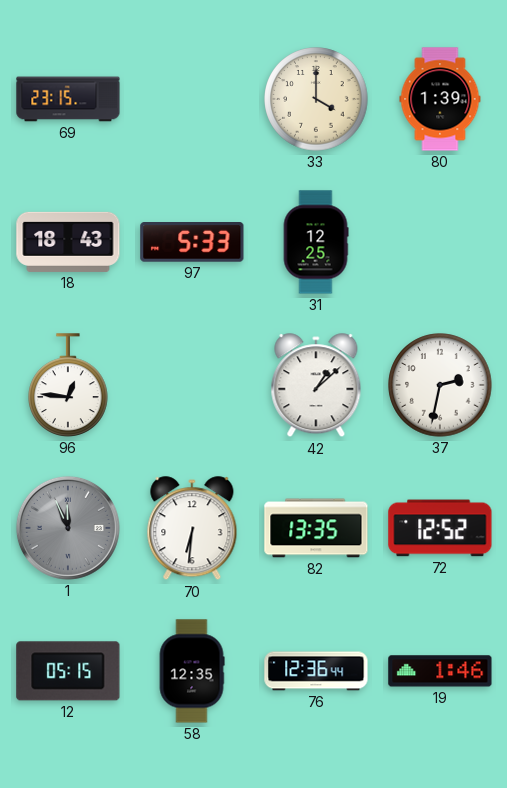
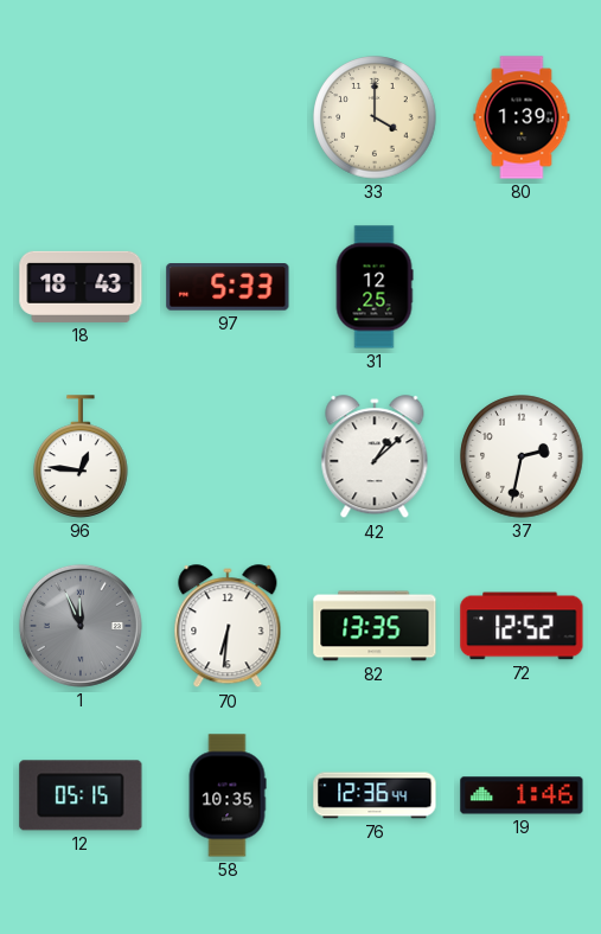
69: 23:15 -> none (68, 99)
58: 12:35 -> 10:35 (228, 795)
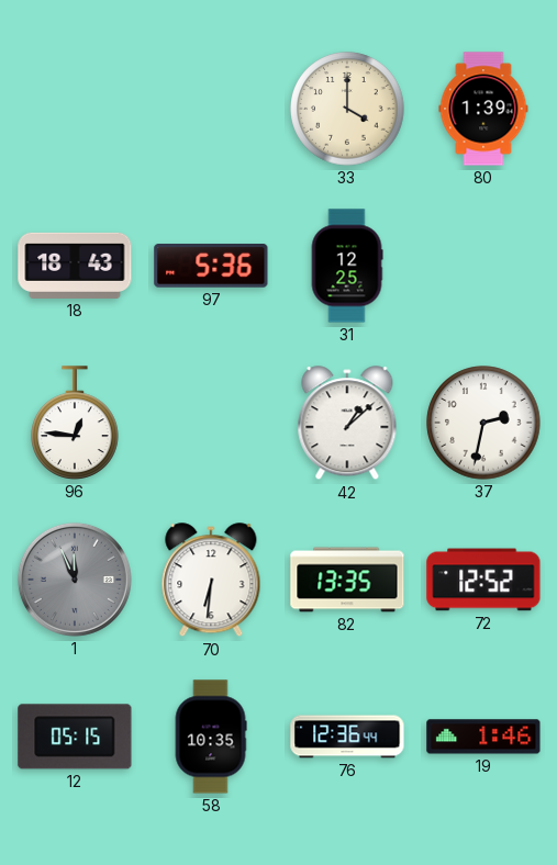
97: 5:33 -> 5:36 (211, 266)
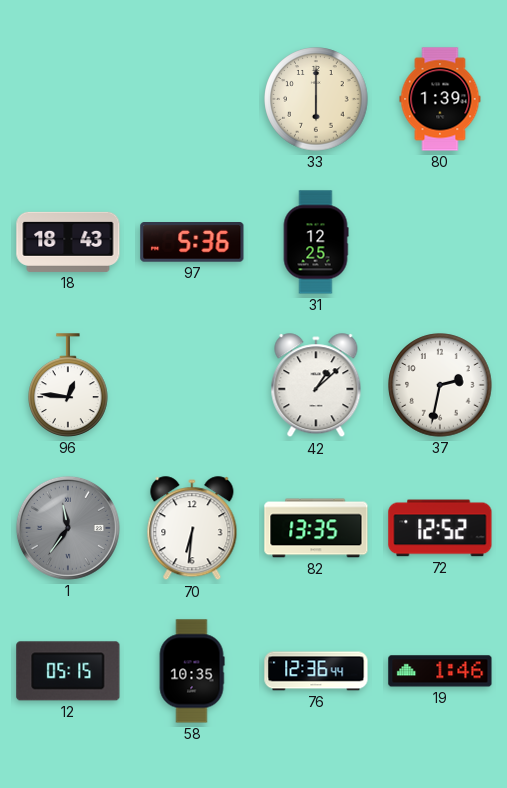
33: 4:00 -> 6:00 (316, 99)
1: 11:56 -> 11:36 (68, 528)
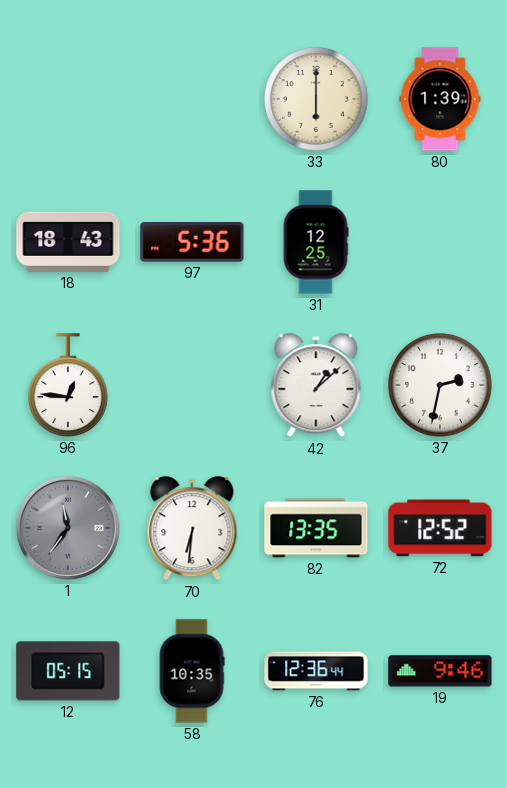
19: 1:46 -> 9:46 (440, 671)
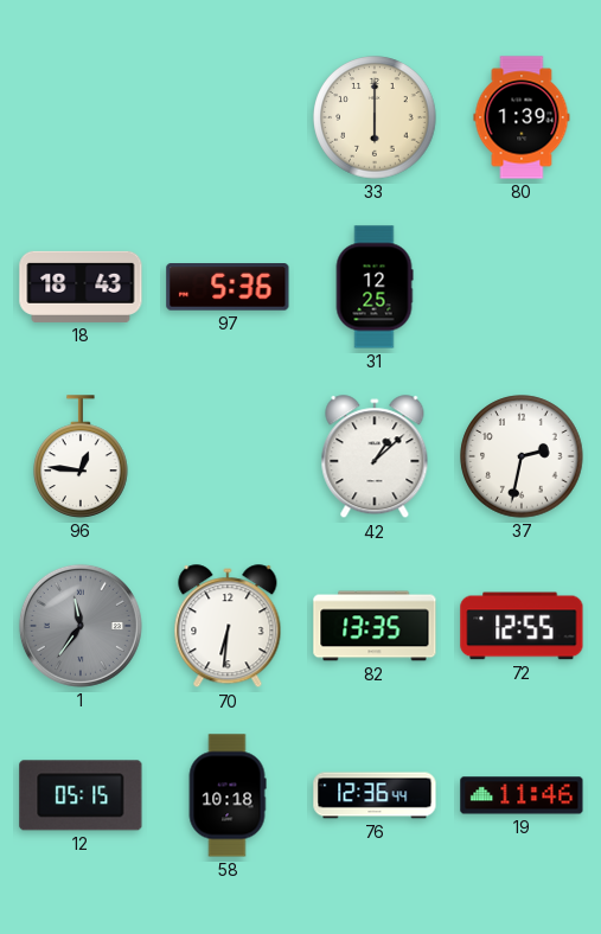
72: 12:52 -> 12:55 (522, 626)
58: 10:35 -> 10:18 (228, 795)
19: 9:46 -> 11:46 (522, 795)
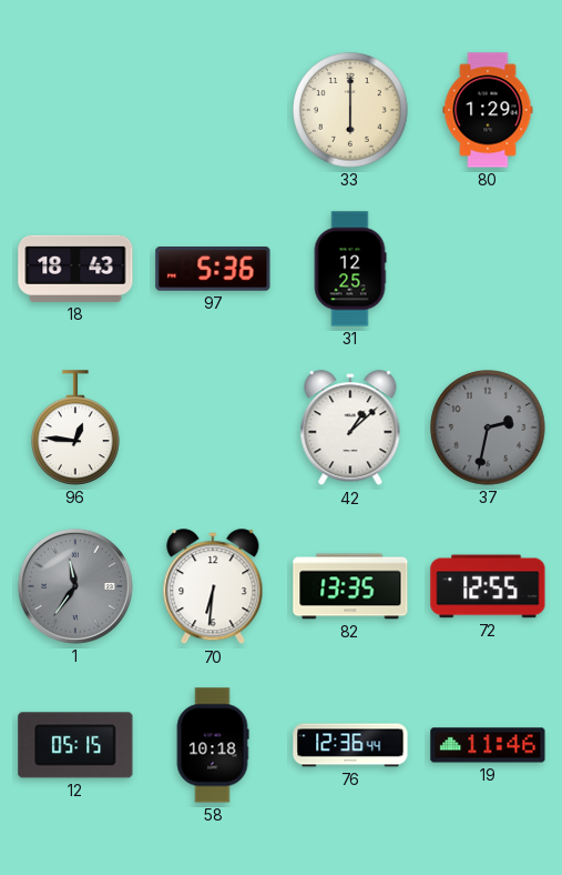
80: 1:39 -> 1:29 (488, 110)
37 dial: white -> grey (488, 428)
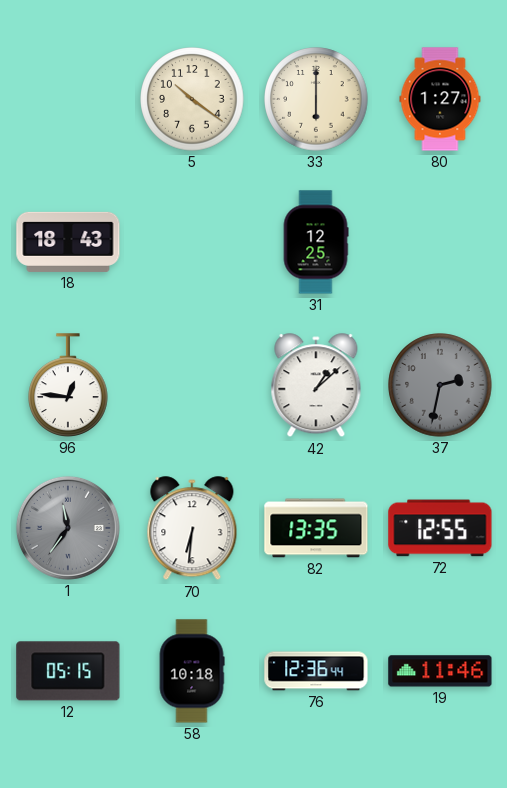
5: none -> 10:21 (192, 99)
80: 1:29 -> 1:27 (440, 99)
97: 5:36 -> none (213, 269)
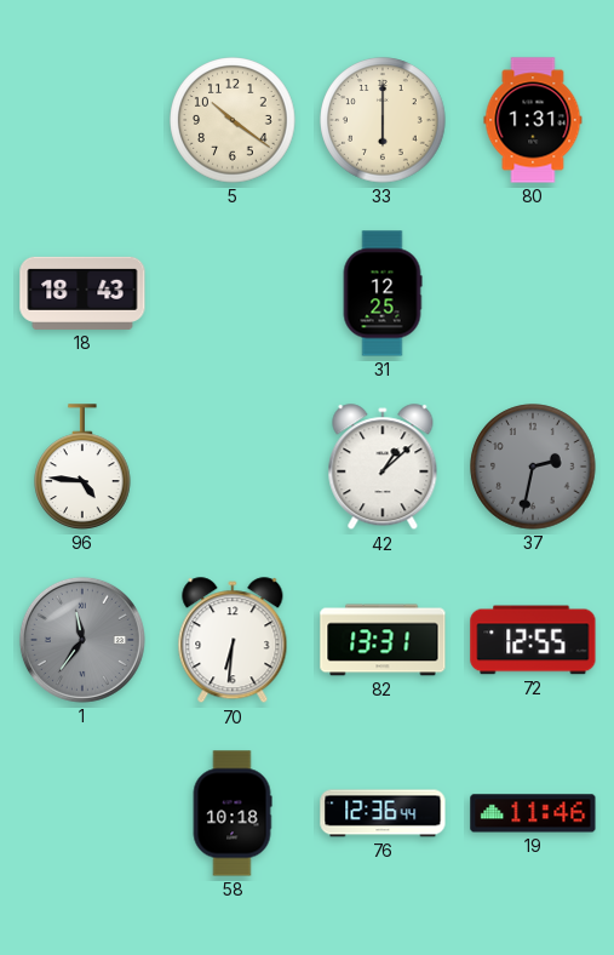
80: 1:27 -> 1:31 (533, 120)
96: 12:46 -> 4:46 (82, 467)
82: 13:35 -> 13:31 (383, 640)
12: 05:15 -> none (68, 671)
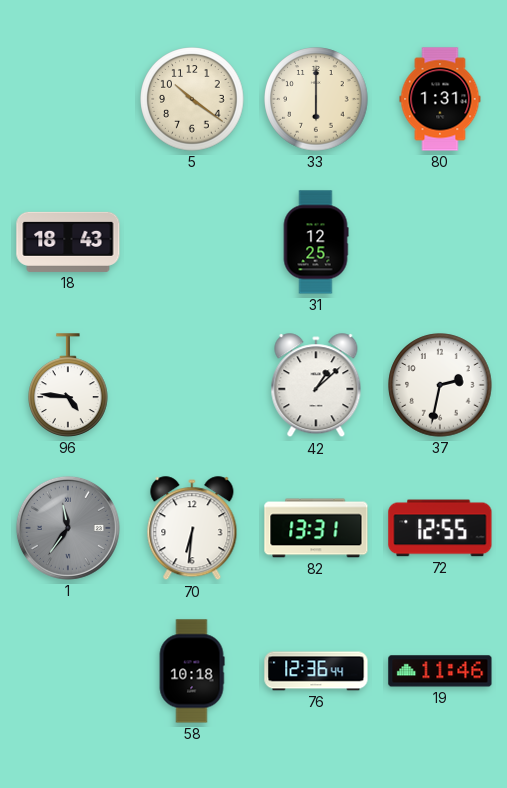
37 dial: grey -> white (440, 385)
